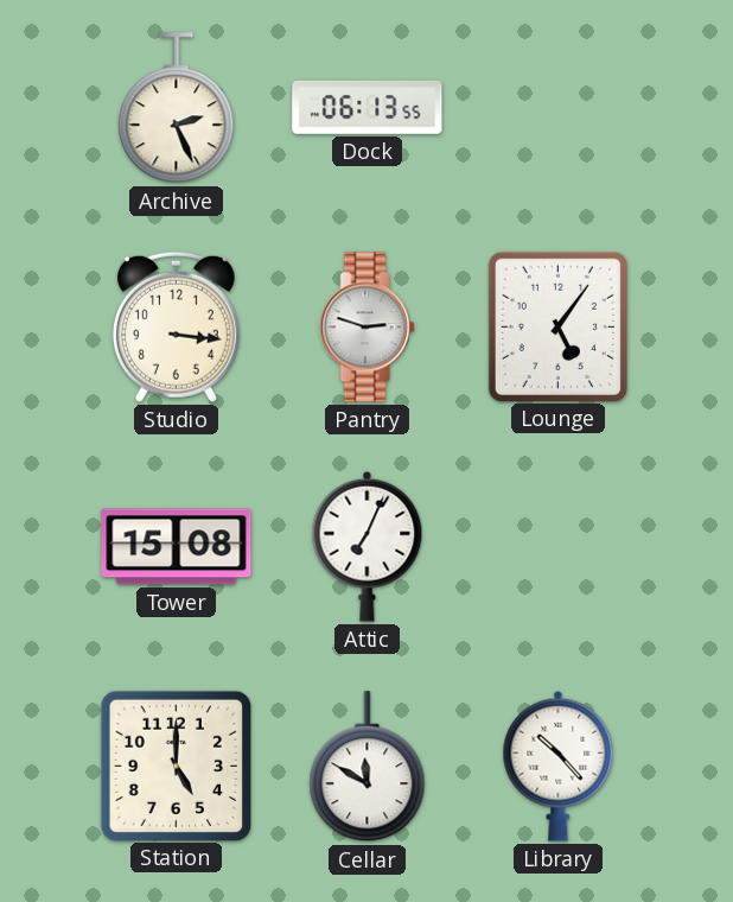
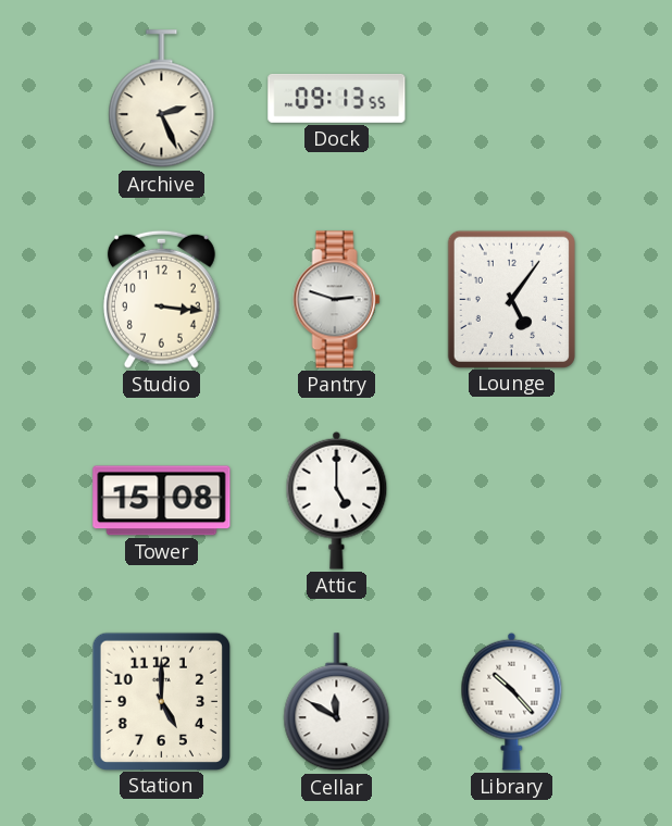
Dock: 06:13 -> 09:13 (337, 98)
Attic: 7:04 -> 5:00 (337, 500)
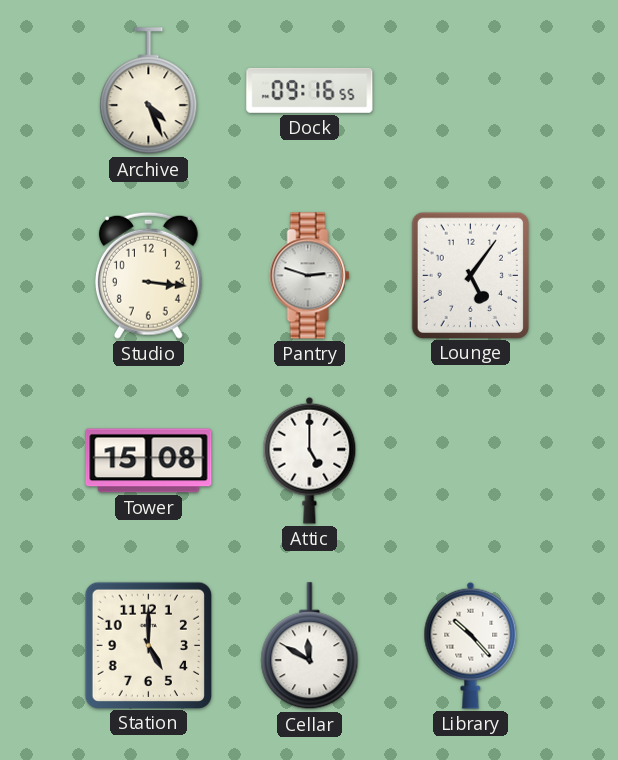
Archive: 2:26 -> 4:26 (149, 91)
Dock: 09:13 -> 09:16 (310, 90)
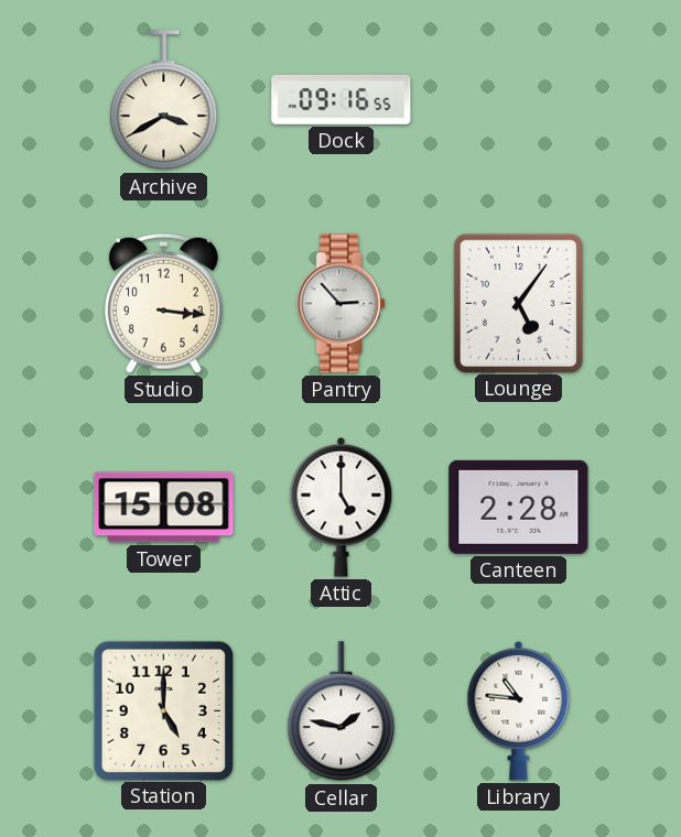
Archive: 4:26 -> 3:40 (164, 100)
Pantry: 2:48 -> 2:53 (342, 304)
Canteen: none -> 2:28 (519, 507)
Cellar: 11:50 -> 1:47 (342, 711)
Library: 10:23 -> 10:46 (519, 710)
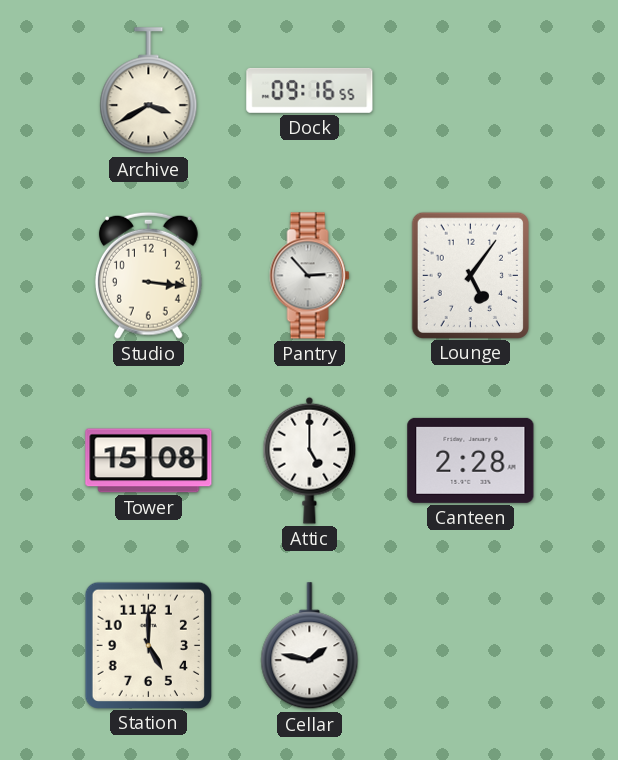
Library: 10:46 -> none (519, 710)
